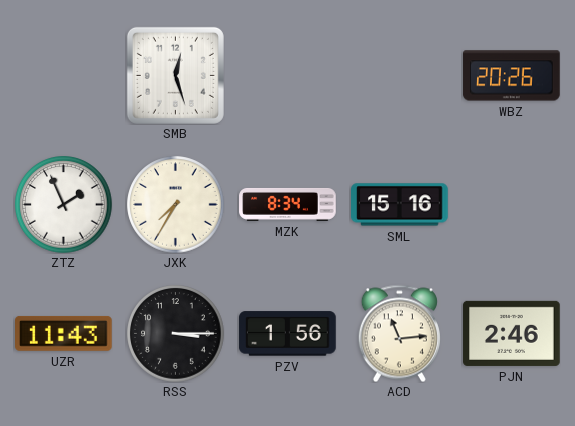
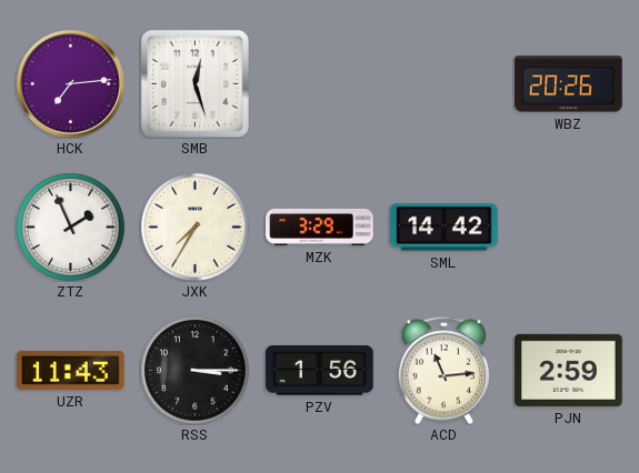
HCK: none -> 7:14 (70, 83)
MZK: 8:34 -> 3:29 (320, 227)
SML: 15:16 -> 14:42 (445, 228)
PJN: 2:46 -> 2:59 (569, 370)
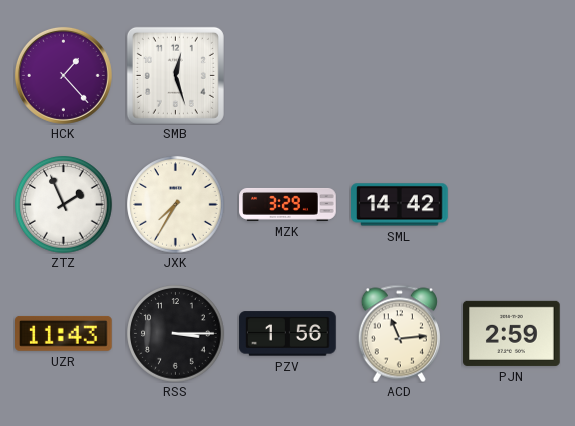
HCK: 7:14 -> 1:23 (63, 75)
WBZ: 20:26 -> none (569, 84)
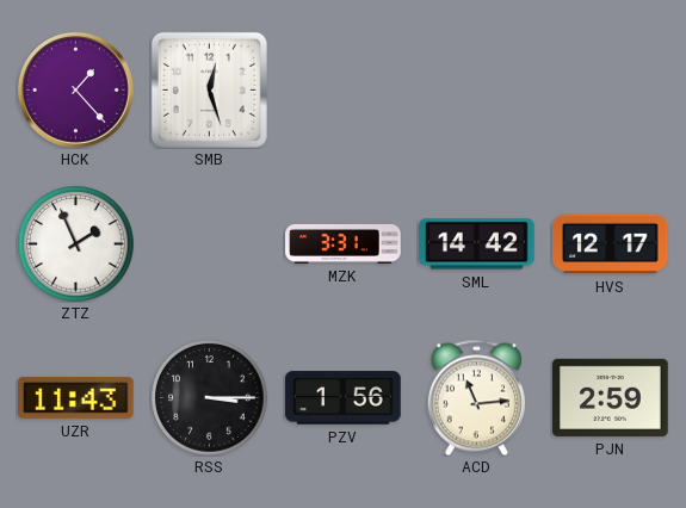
JXK: 7:35 -> none (176, 205)
MZK: 3:29 -> 3:31 (344, 243)
HVS: none -> 12:17 (611, 244)
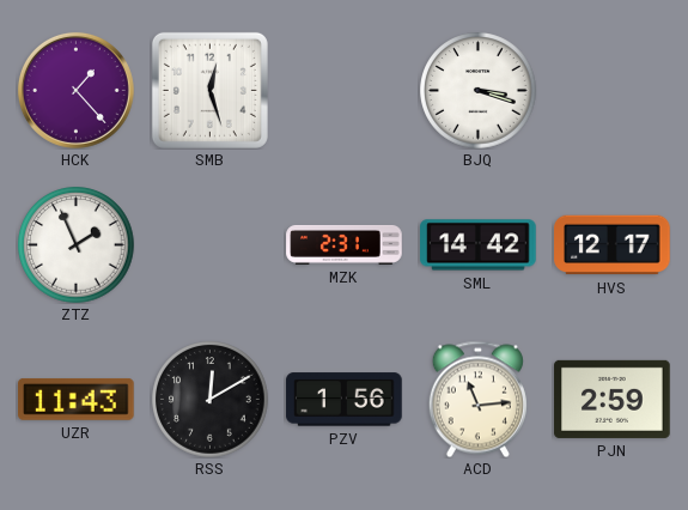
BJQ: none -> 3:18 (479, 91)
MZK: 3:31 -> 2:31 (345, 244)
RSS: 3:15 -> 12:10 (211, 400)
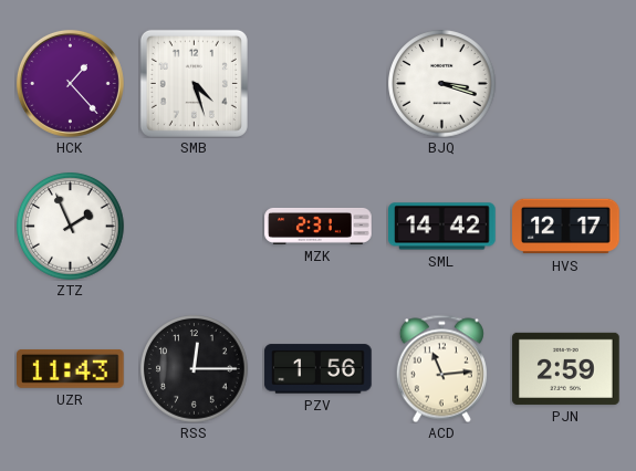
SMB: 12:27 -> 4:27 (194, 83)
RSS: 12:10 -> 12:15 (195, 369)
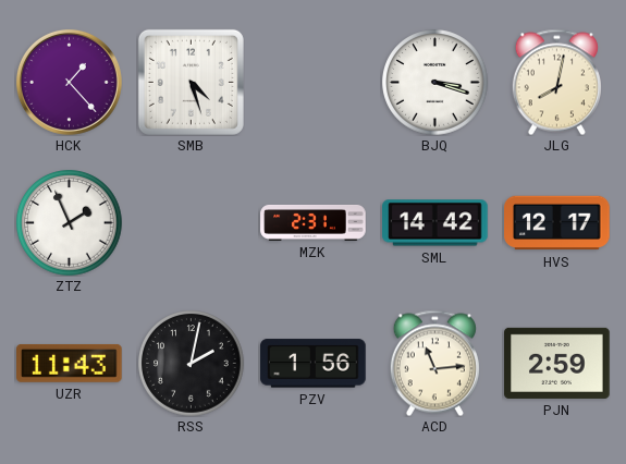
JLG: none -> 8:02 (556, 82)
RSS: 12:15 -> 2:02 (192, 364)
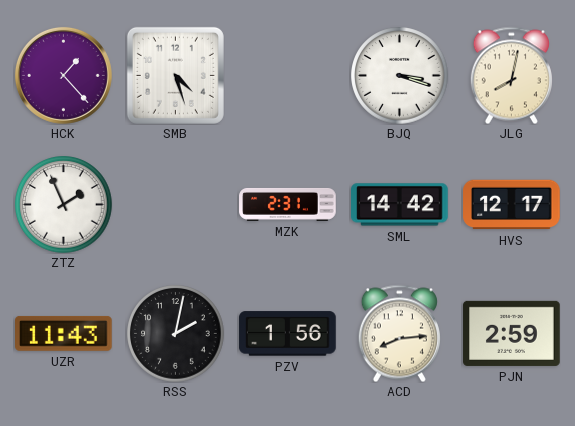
ACD: 11:14 -> 8:14 (399, 333)
